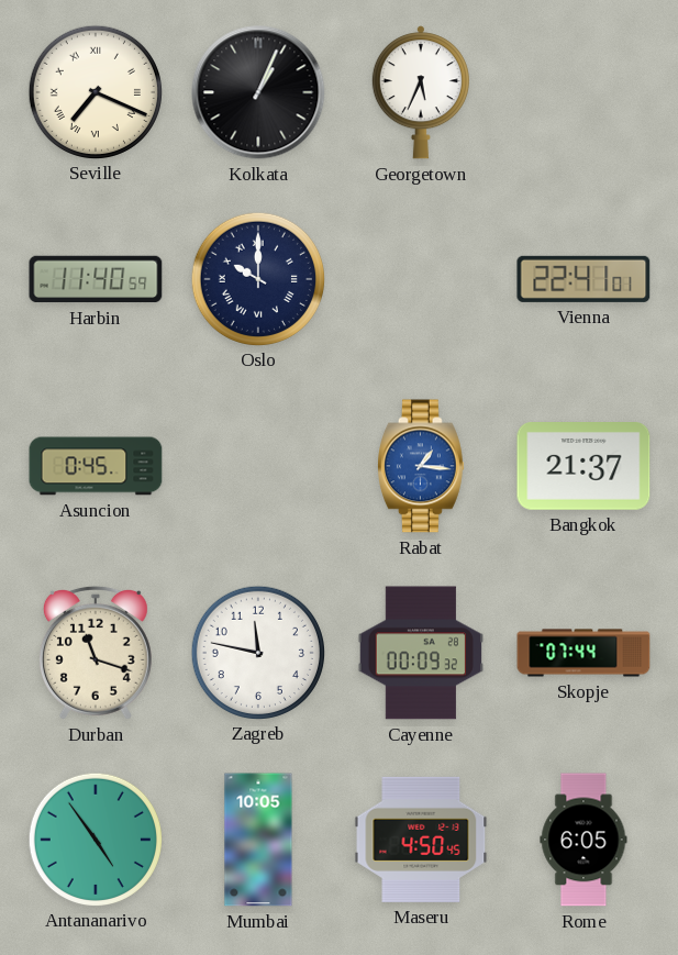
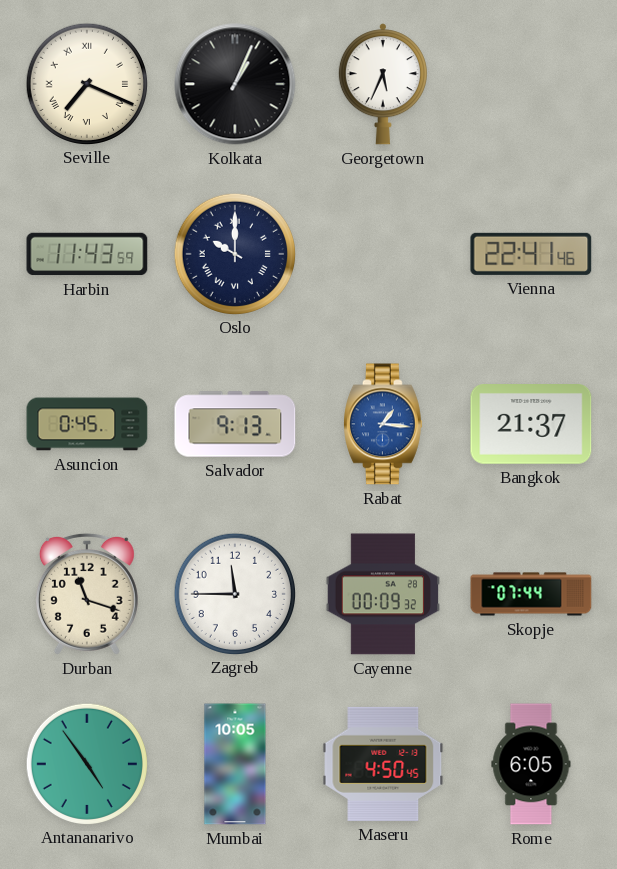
Harbin: 11:40 -> 11:43 (87, 254)
Vienna: 22:41:01 -> 22:41:46 (531, 254)
Salvador: none -> 9:13 (235, 424)
Zagreb: 11:47 -> 11:45 (234, 593)
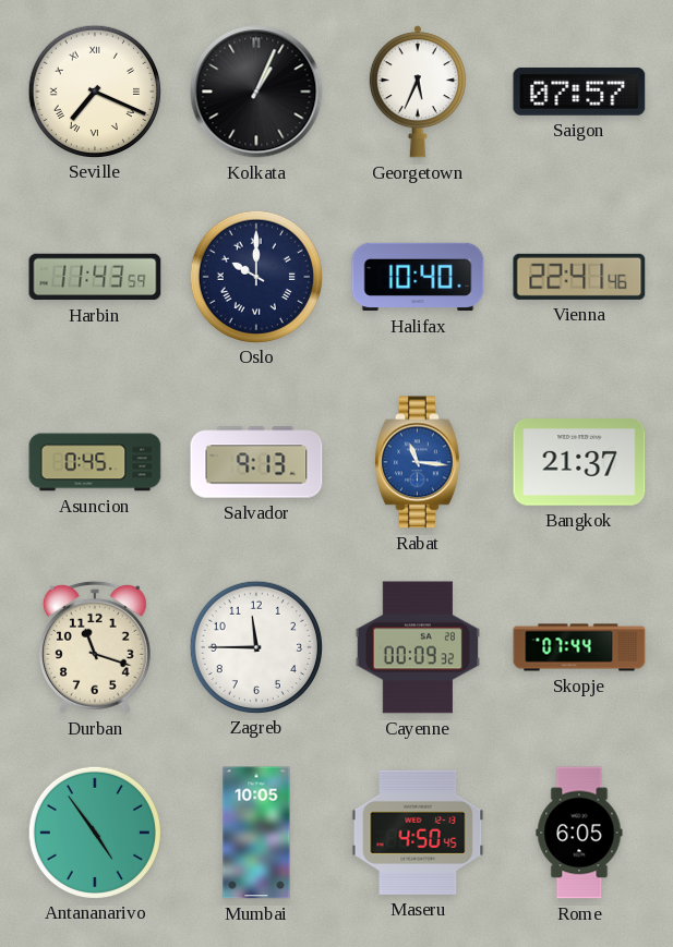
Saigon: none -> 07:57 (579, 92)
Halifax: none -> 10:40 (418, 277)
Rabat: 1:16 -> 11:16 (419, 462)
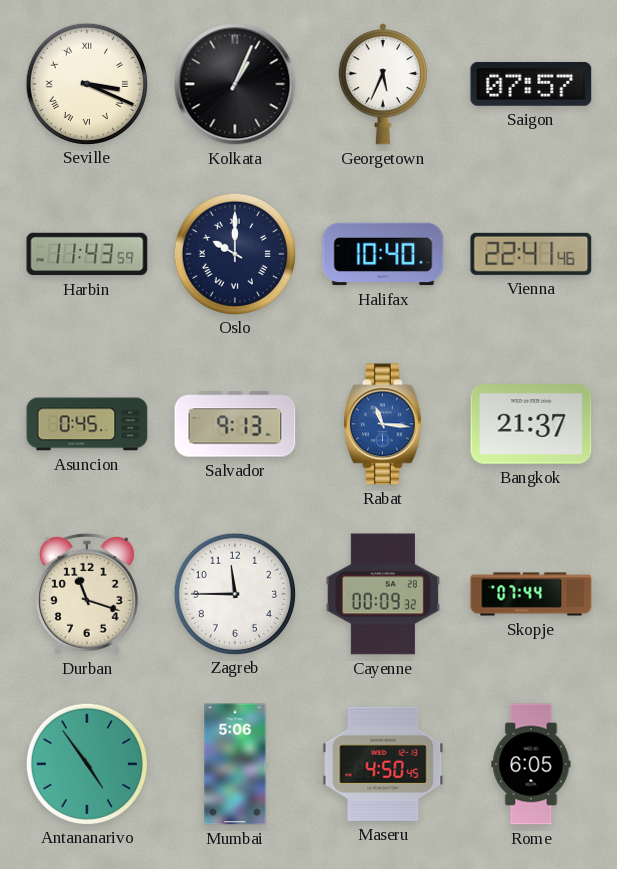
Seville: 7:19 -> 3:19 (86, 83)
Mumbai: 10:05 -> 5:06 (235, 764)
